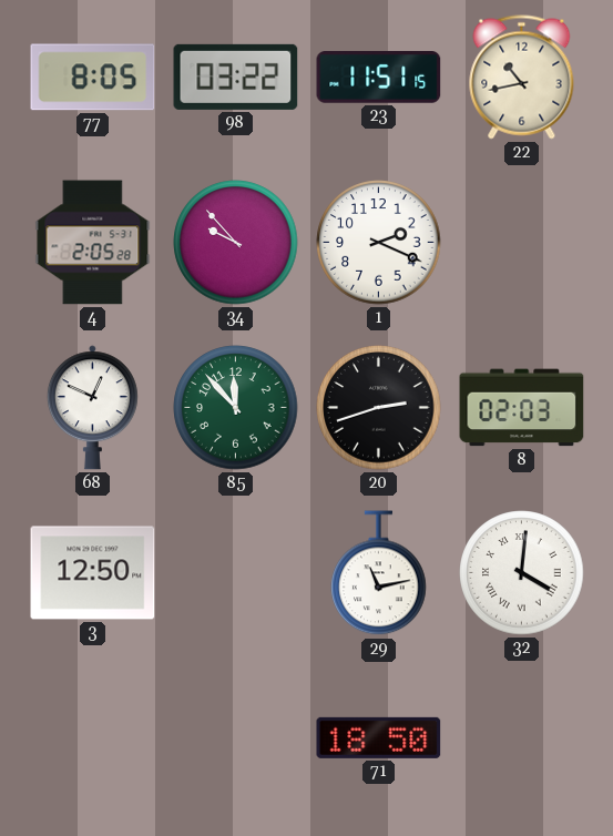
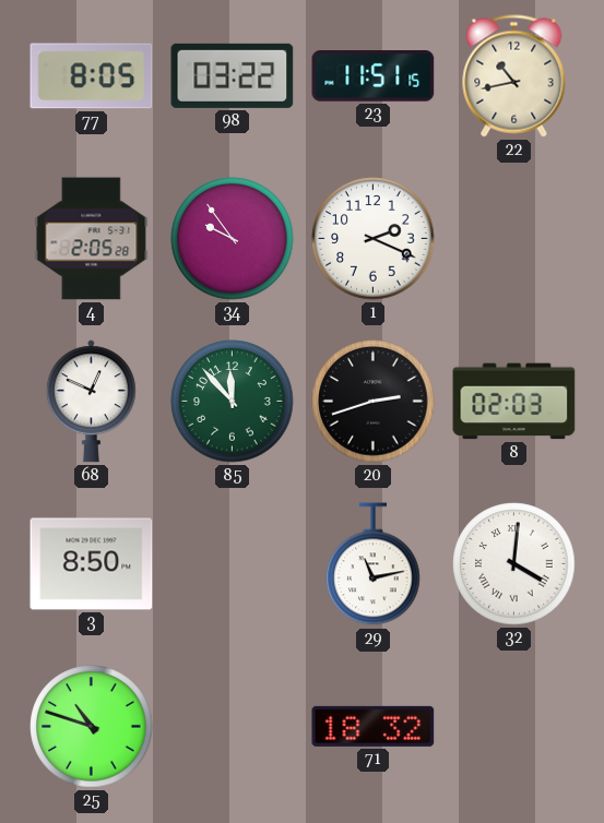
34: 9:53 -> 9:54 (233, 239)
3: 12:50 -> 8:50 (92, 564)
25: none -> 10:48 (92, 727)
71: 18:50 -> 18:32 (374, 726)
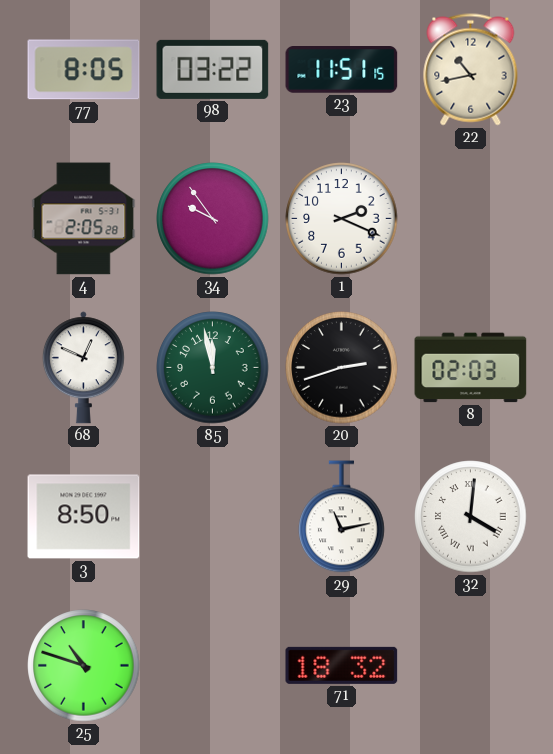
85: 11:53 -> 11:58 (213, 368)
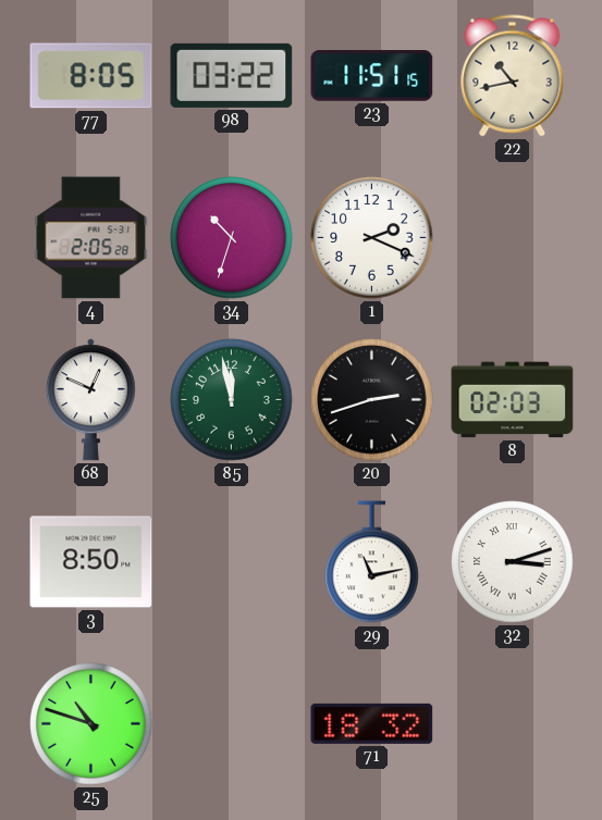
34: 9:54 -> 10:33 (232, 238)
32: 4:01 -> 3:12 (513, 562)
